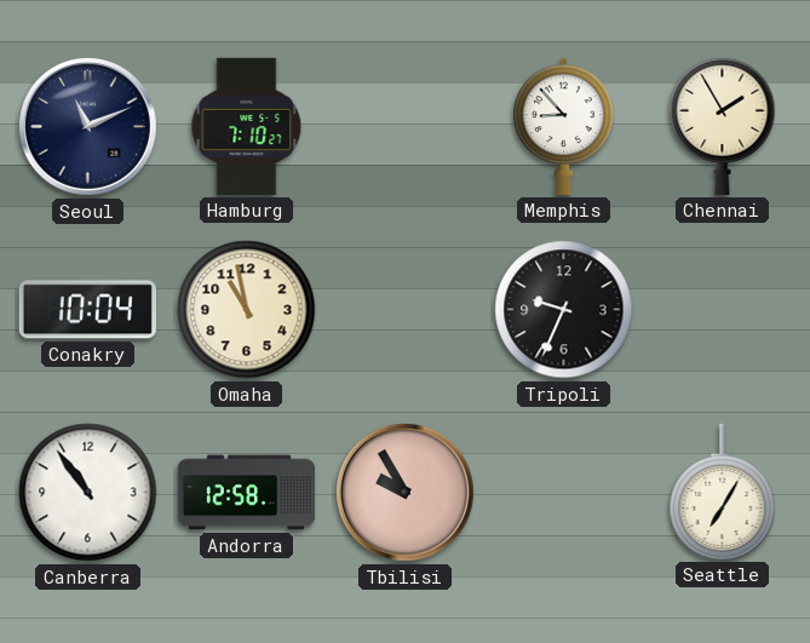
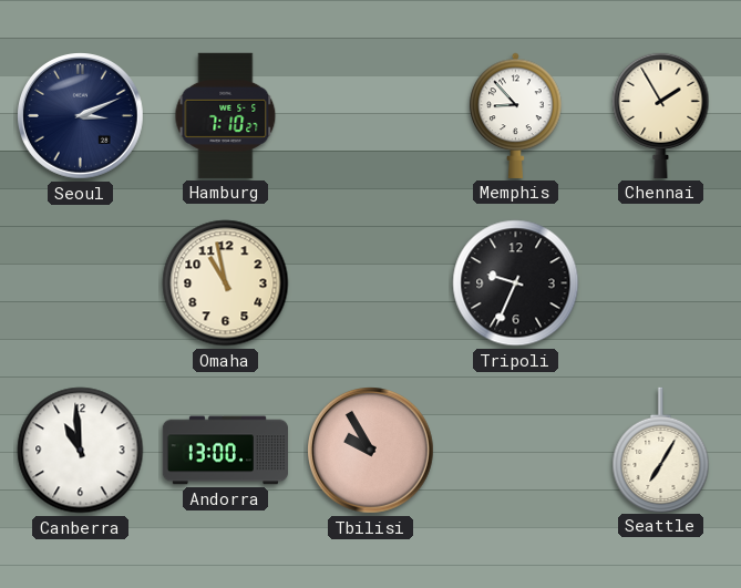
Seoul: 11:11 -> 3:11 (81, 116)
Conakry: 10:04 -> none (87, 310)
Canberra: 10:54 -> 10:59 (81, 451)
Andorra: 12:58 -> 13:00 (225, 451)
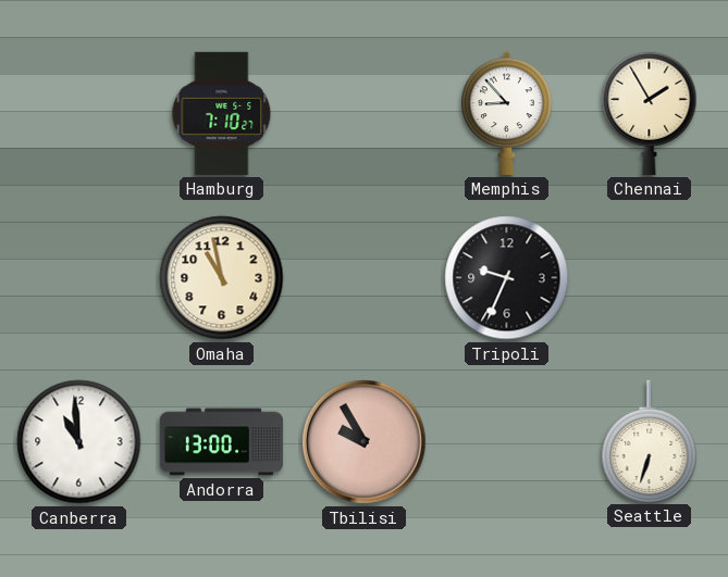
Seoul: 3:11 -> none (81, 116)
Seattle: 7:05 -> 6:33 (650, 441)
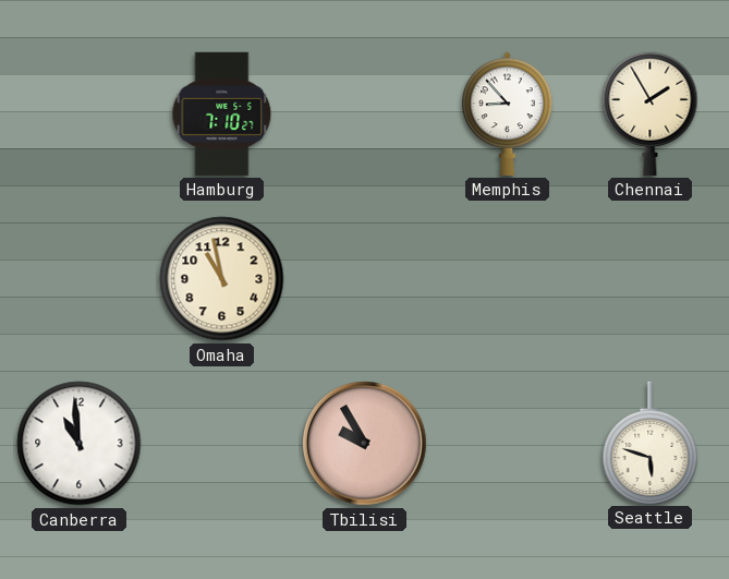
Tripoli: 9:34 -> none (507, 278)
Andorra: 13:00 -> none (221, 442)
Seattle: 6:33 -> 5:48 (651, 443)
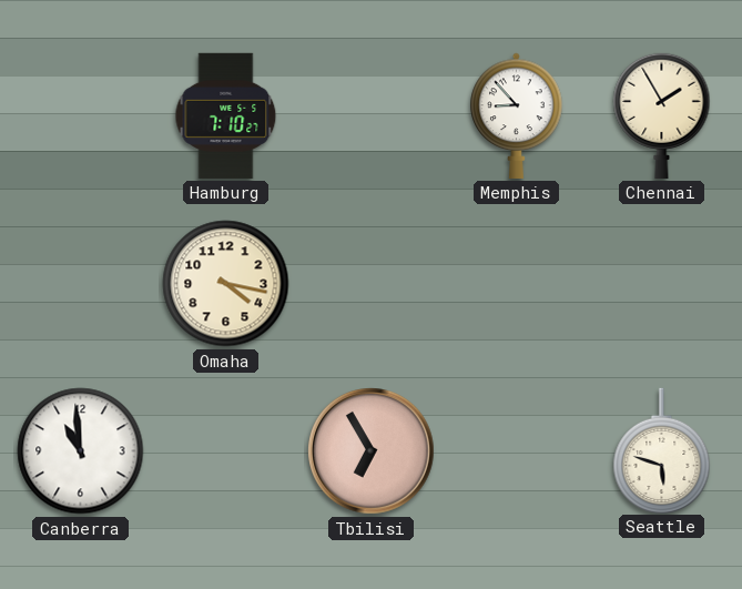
Omaha: 10:58 -> 4:17 (226, 284)
Tbilisi: 9:55 -> 6:55 (372, 451)
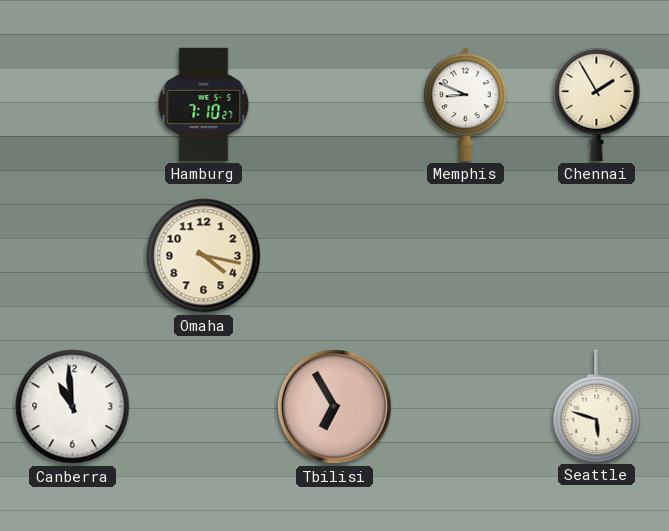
Memphis: 8:53 -> 8:49 (466, 104)
